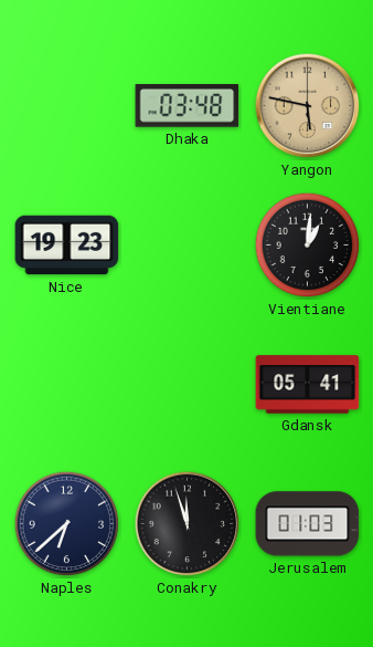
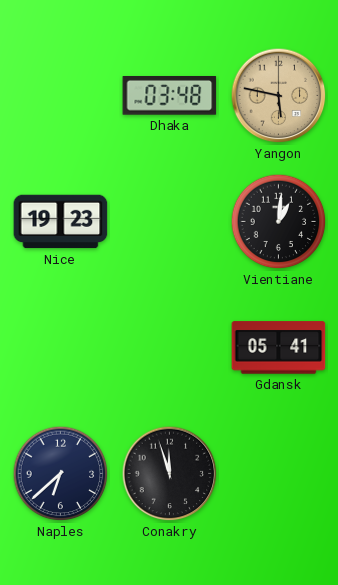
Jerusalem: 01:03 -> none (308, 524)
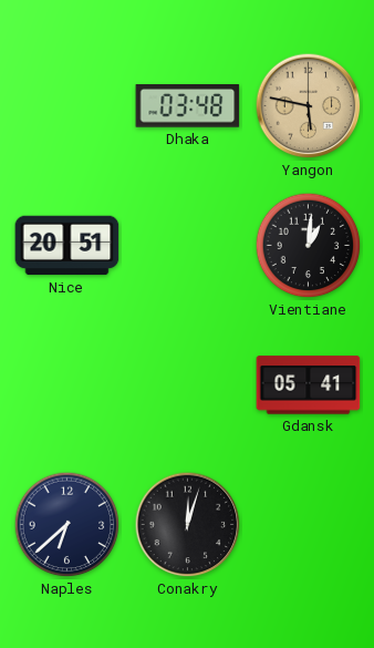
Nice: 19:23 -> 20:51 (67, 246)
Conakry: 11:57 -> 12:03 (188, 525)
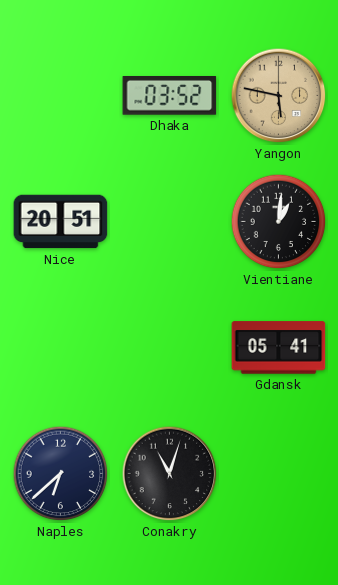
Dhaka: 03:48 -> 03:52 (170, 96)
Conakry: 12:03 -> 11:03 (170, 474)
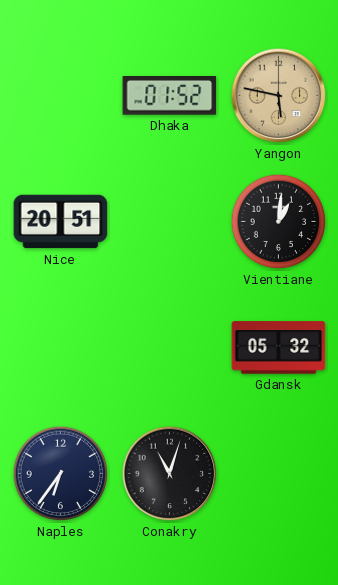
Dhaka: 03:52 -> 01:52 (170, 96)
Gdansk: 05:41 -> 05:32 (279, 348)
Naples: 6:38 -> 6:36 (61, 474)
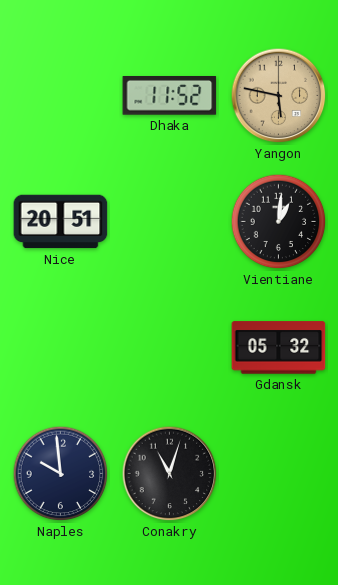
Dhaka: 01:52 -> 11:52 (170, 96)
Naples: 6:36 -> 9:59 (61, 474)
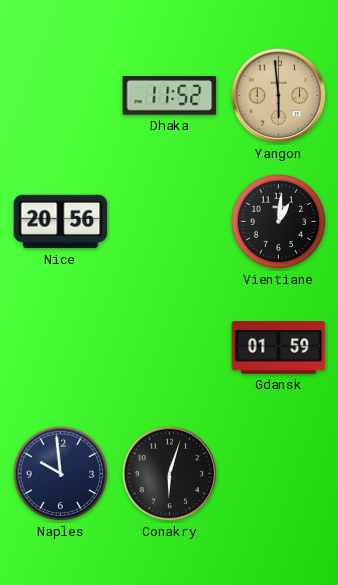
Yangon: 5:47 -> 5:59 (279, 96)
Nice: 20:51 -> 20:56 (61, 222)
Gdansk: 05:32 -> 01:59 (279, 348)
Conakry: 11:03 -> 6:03 (170, 474)
